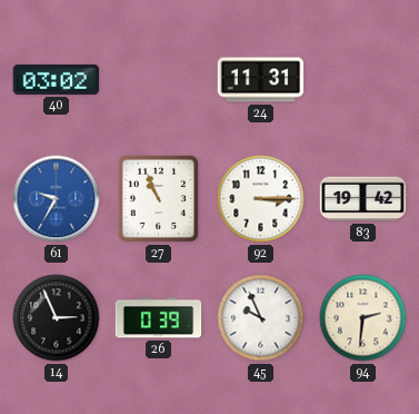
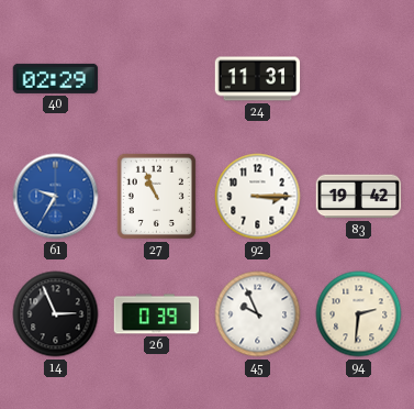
40: 03:02 -> 02:29 (56, 78)
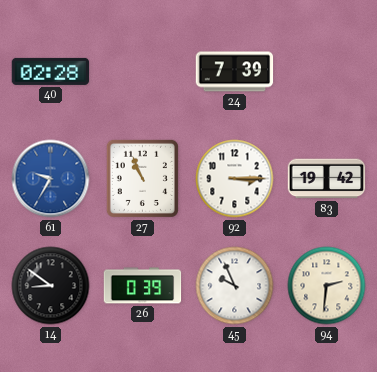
40: 02:29 -> 02:28 (51, 71)
24: 11:31 -> 7:39 (235, 72)
14: 2:56 -> 8:51 (51, 286)
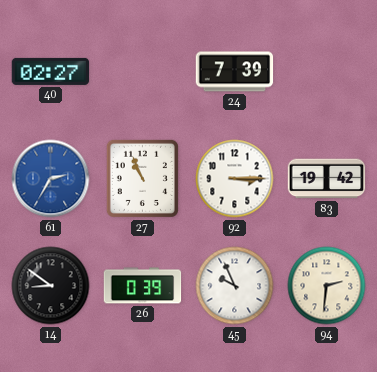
40: 02:28 -> 02:27 (51, 71)
61: 9:35 -> 2:35 (51, 179)
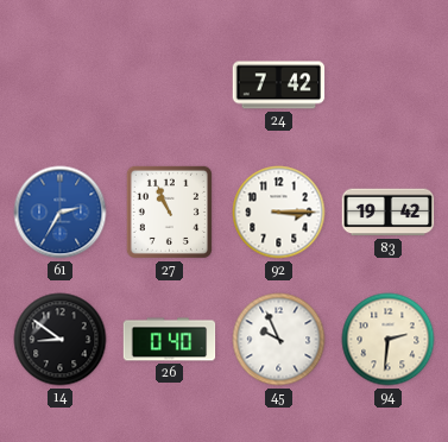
40: 02:27 -> none (51, 71)
24: 7:39 -> 7:42 (279, 86)
26: 0:39 -> 0:40 (170, 340)
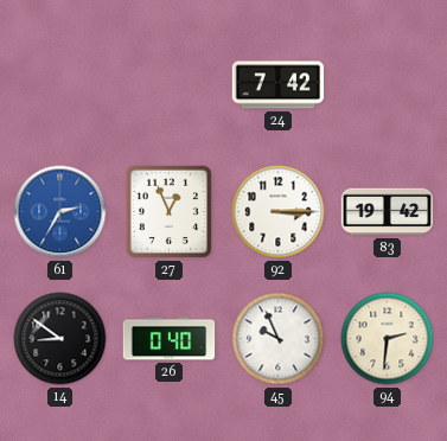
27: 10:56 -> 12:56 (168, 211)
